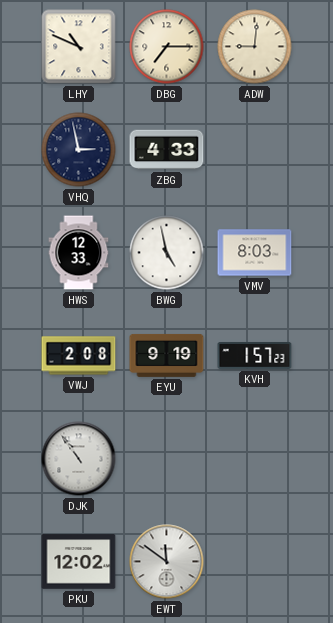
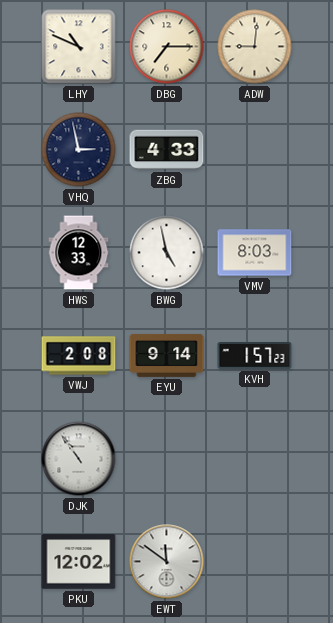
EYU: 9:19 -> 9:14 (167, 355)
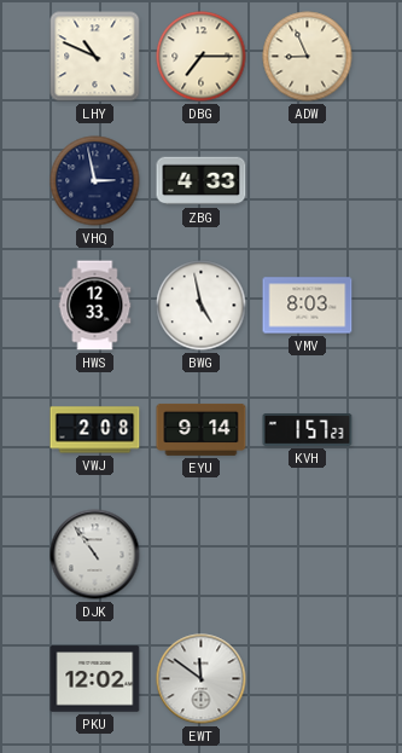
ADW: 9:01 -> 8:56 (308, 57)
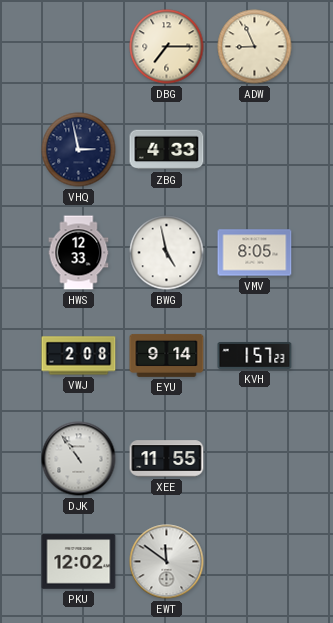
LHY: 10:49 -> none (95, 57)
VMV: 8:03 -> 8:05 (255, 253)
XEE: none -> 11:55 (167, 459)
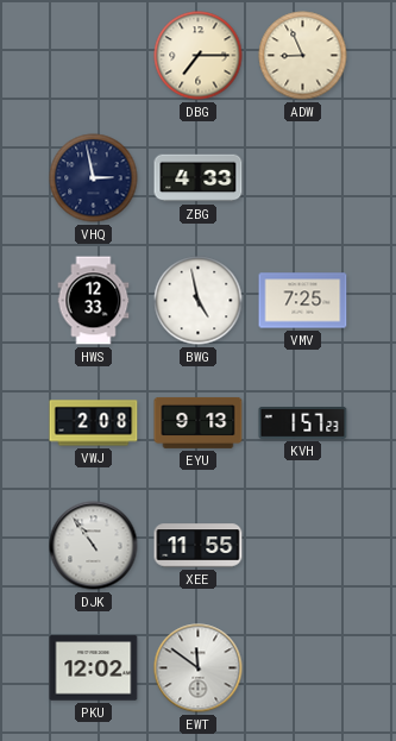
VMV: 8:05 -> 7:25 (303, 301)
EYU: 9:14 -> 9:13 (199, 422)
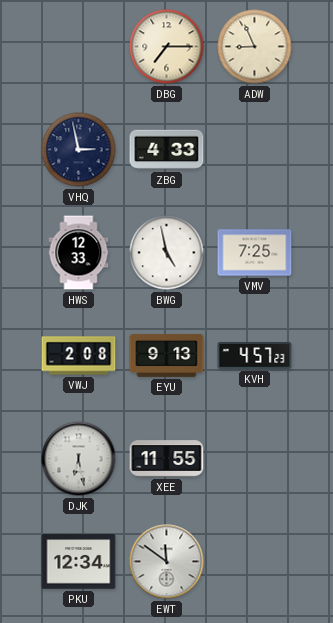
KVH: 1:57 -> 4:57 (255, 356)
DJK: 10:54 -> 6:28 (79, 459)
PKU: 12:02 -> 12:34 (79, 562)
